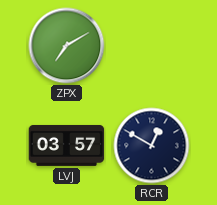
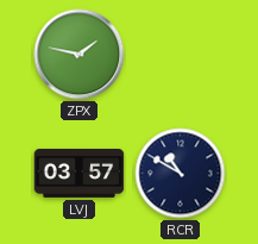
ZPX: 7:10 -> 1:47 (80, 55)
RCR: 12:50 -> 10:50 (181, 174)
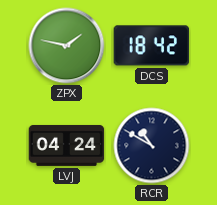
DCS: none -> 18:42 (152, 46)
LVJ: 03:57 -> 04:24 (67, 145)
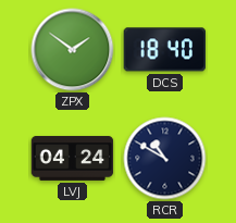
ZPX: 1:47 -> 1:51 (73, 50)
DCS: 18:42 -> 18:40 (165, 50)
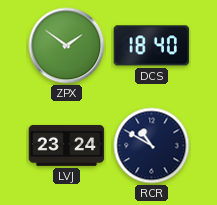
LVJ: 04:24 -> 23:24 (67, 145)
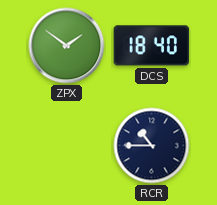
LVJ: 23:24 -> none (67, 145)
RCR: 10:50 -> 10:45 (152, 146)
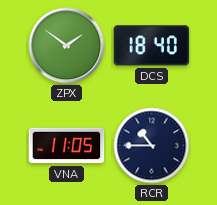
VNA: none -> 11:05 (67, 146)
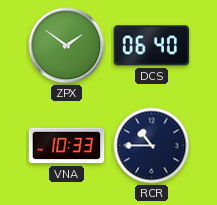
DCS: 18:40 -> 06:40 (152, 46)
VNA: 11:05 -> 10:33 (67, 146)
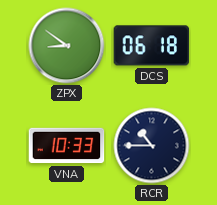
ZPX: 1:51 -> 8:51 (67, 46)
DCS: 06:40 -> 06:18 (152, 46)
